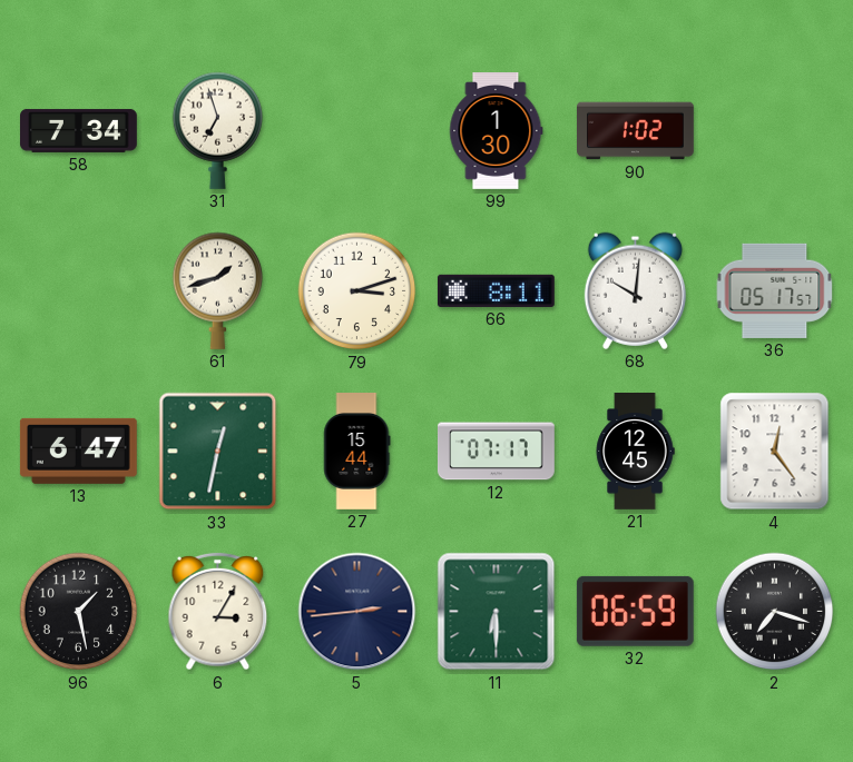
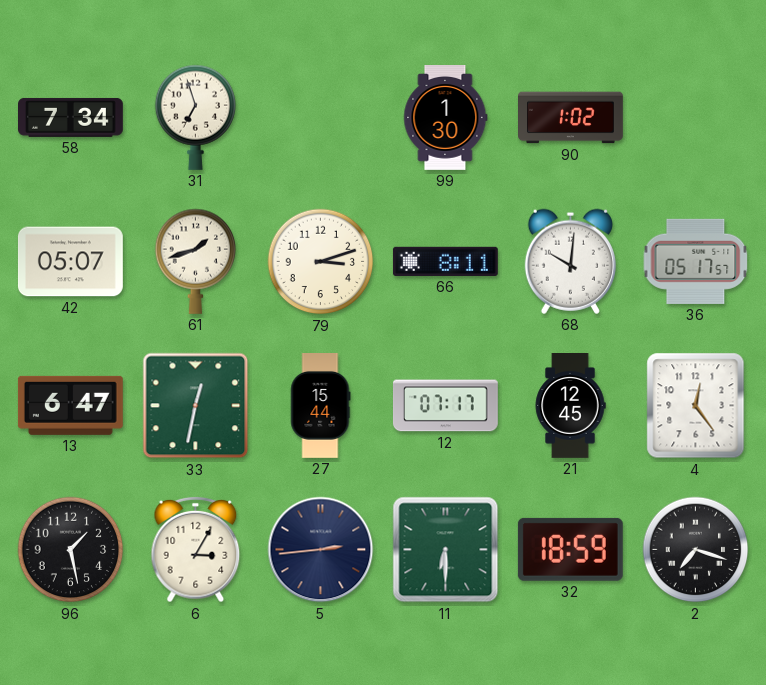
42: none -> 05:07 (70, 262)
32: 06:59 -> 18:59 (570, 549)
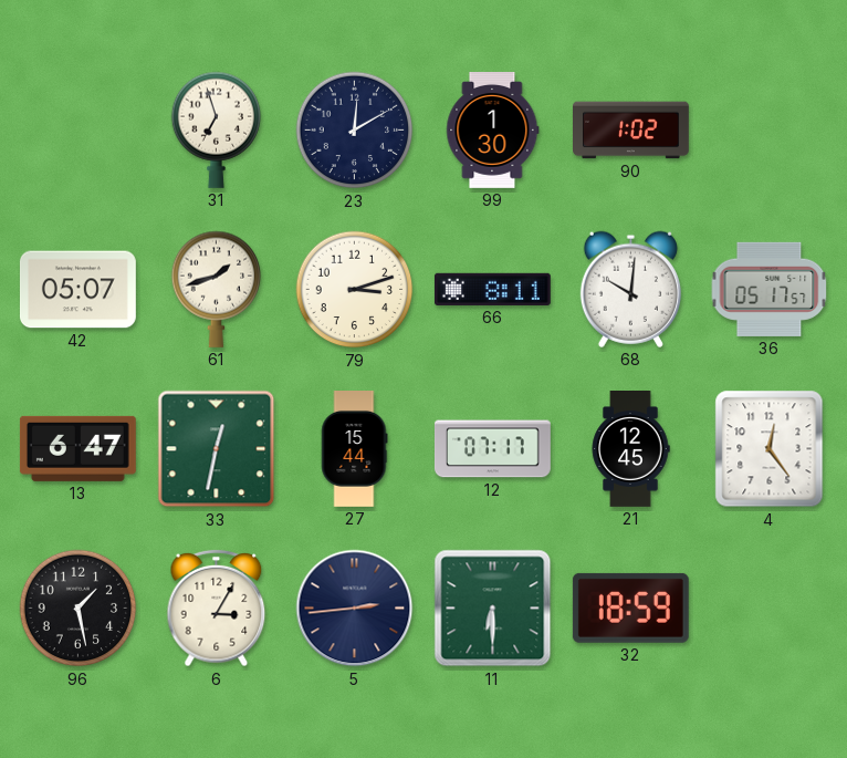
58: 7:34 -> none (71, 117)
23: none -> 12:10 (355, 131)
2: 7:18 -> none (696, 550)
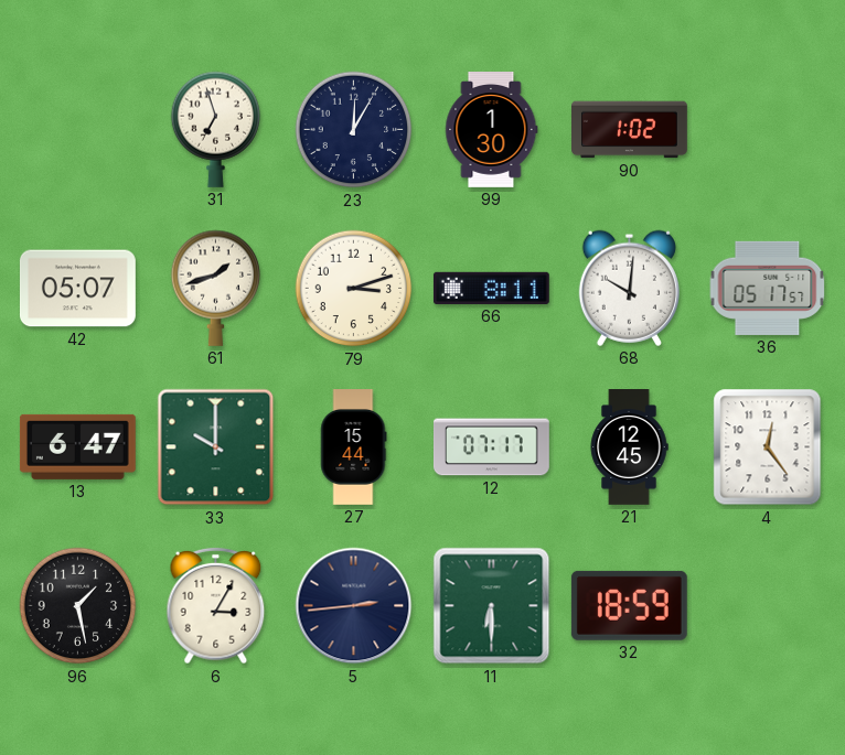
23: 12:10 -> 12:05 (354, 130)
33: 12:32 -> 10:00 (216, 447)
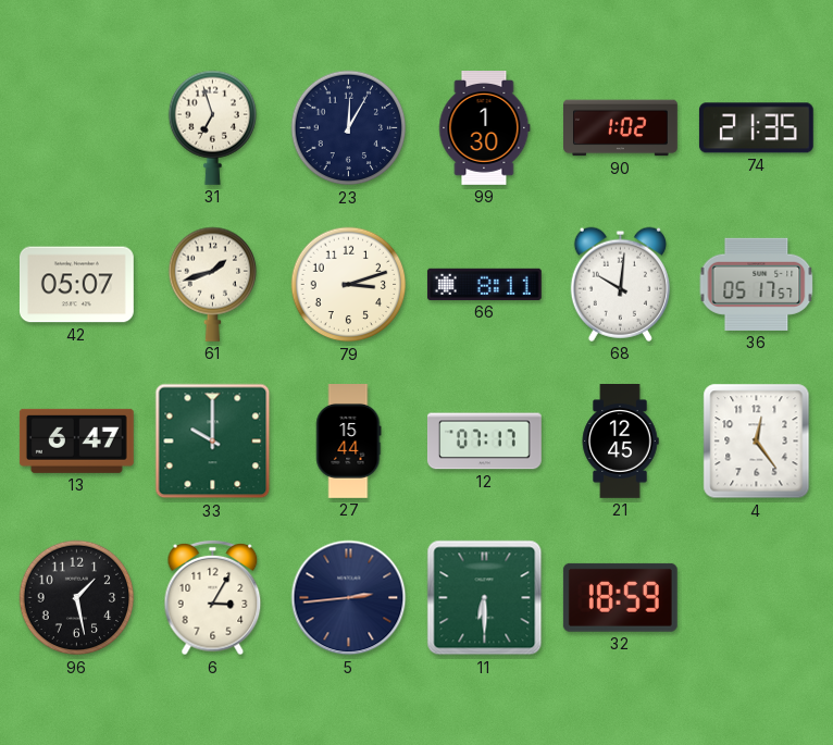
74: none -> 21:35 (756, 128)
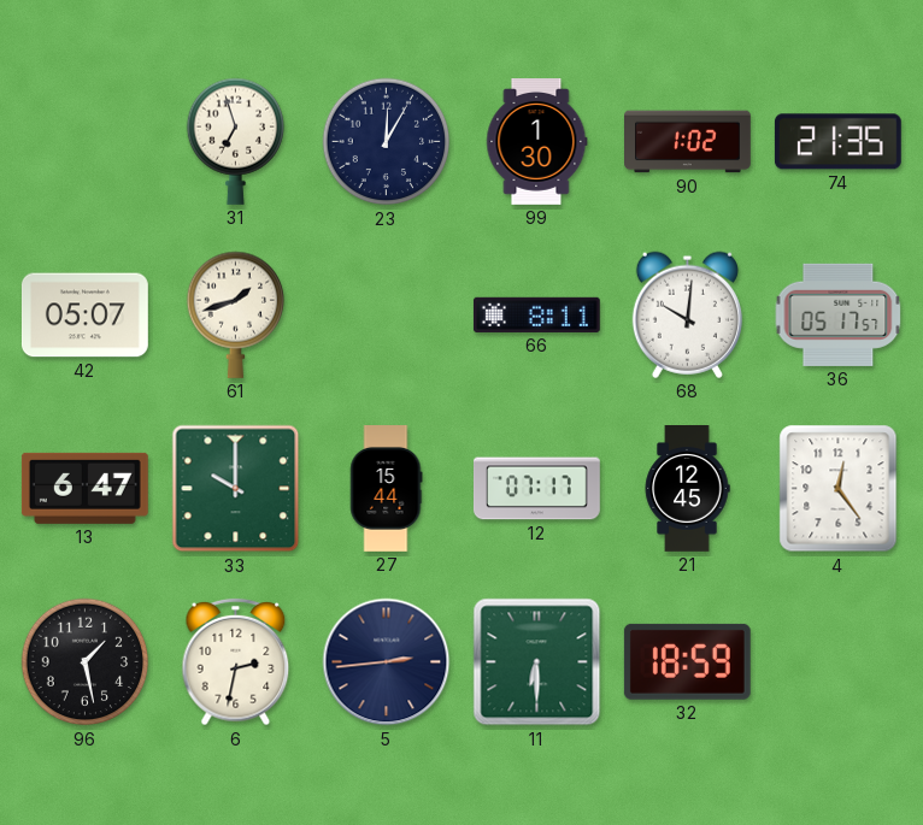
79: 3:12 -> none (349, 285)
6: 3:05 -> 2:32 (236, 662)
